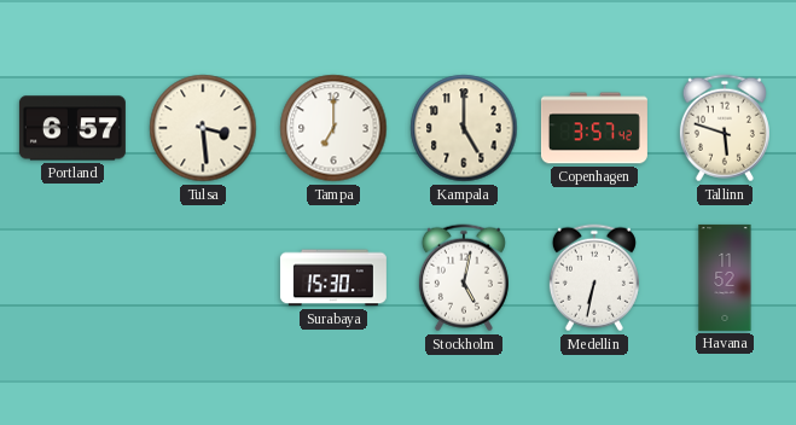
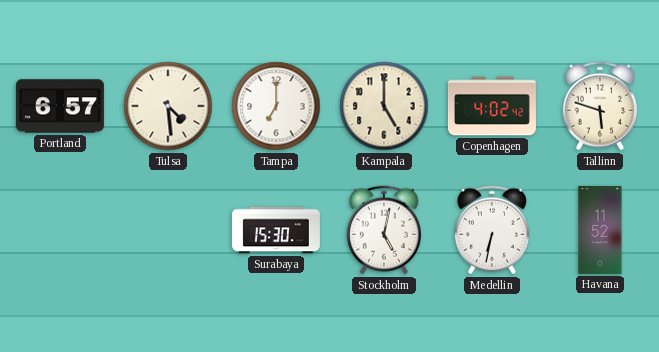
Tulsa: 3:29 -> 4:29 (168, 106)
Copenhagen: 3:57 -> 4:02 (492, 106)
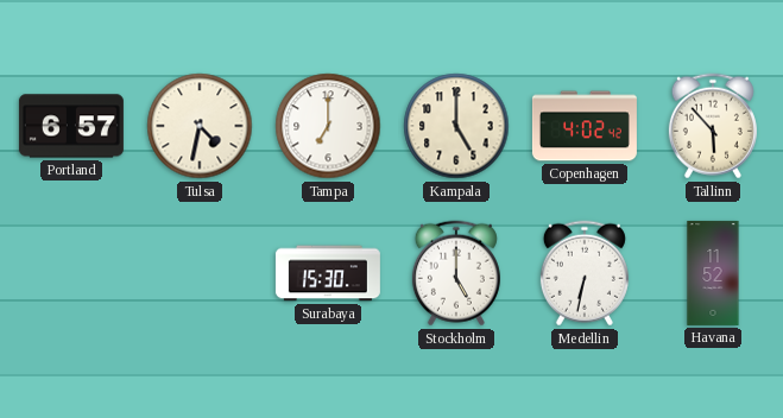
Tulsa: 4:29 -> 4:32 (200, 126)
Tallinn: 5:48 -> 5:53 (713, 126)
Stockholm: 5:02 -> 5:00 (456, 273)
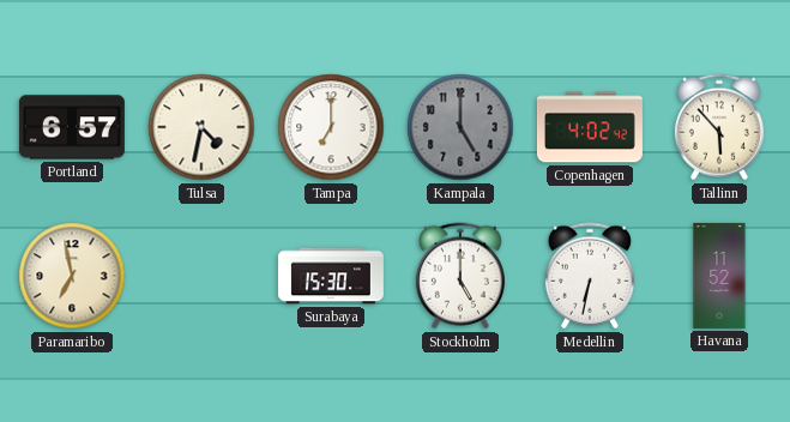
Kampala dial: cream -> grey (460, 127)
Paramaribo: none -> 6:58 (72, 276)
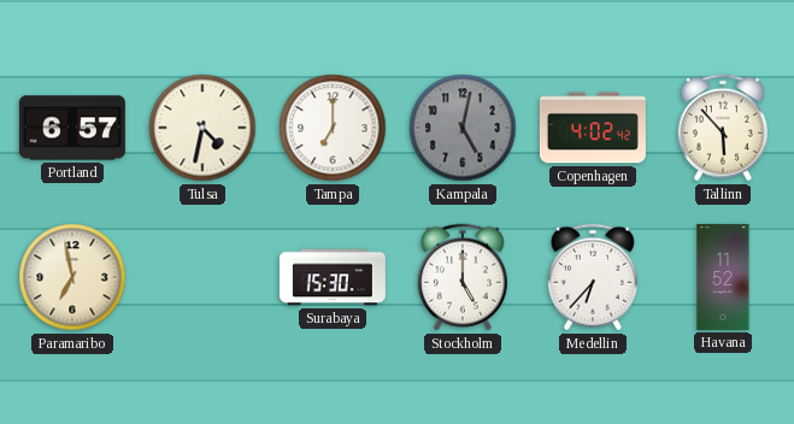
Kampala: 5:00 -> 5:02 (463, 128)
Medellin: 6:32 -> 6:37 (593, 277)
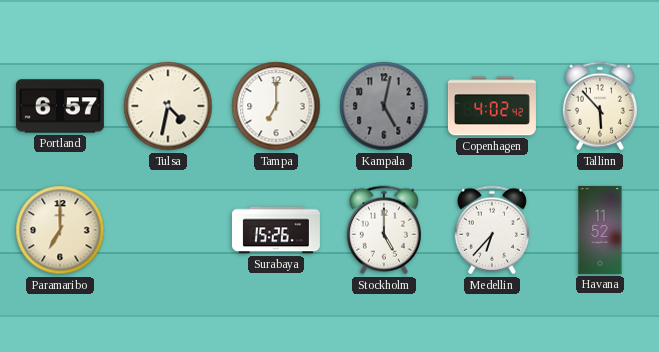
Paramaribo: 6:58 -> 7:00 (60, 230)
Surabaya: 15:30 -> 15:26 (276, 230)
